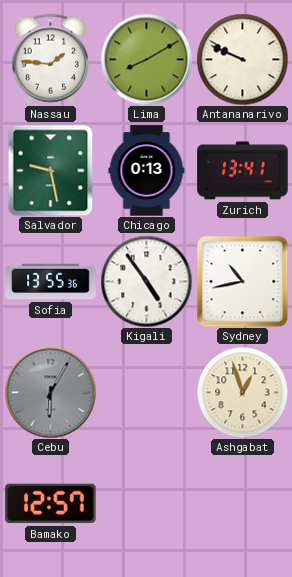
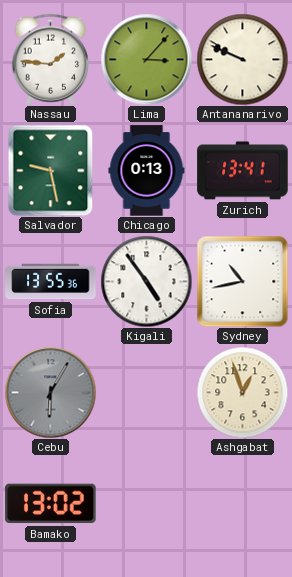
Lima: 8:10 -> 3:07 (146, 59)
Bamako: 12:57 -> 13:02 (51, 504)
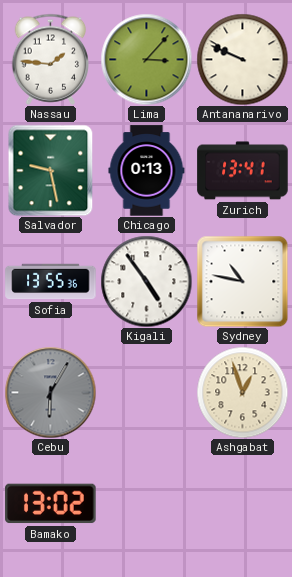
Sydney: 10:43 -> 10:47 (242, 281)
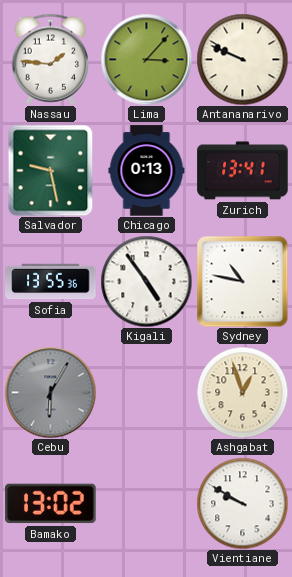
Vientiane: none -> 9:50 (242, 503)
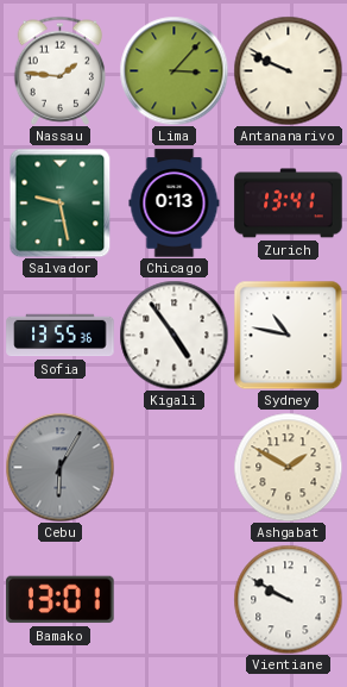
Ashgabat: 12:57 -> 1:50 (288, 467)
Bamako: 13:02 -> 13:01 (61, 600)
